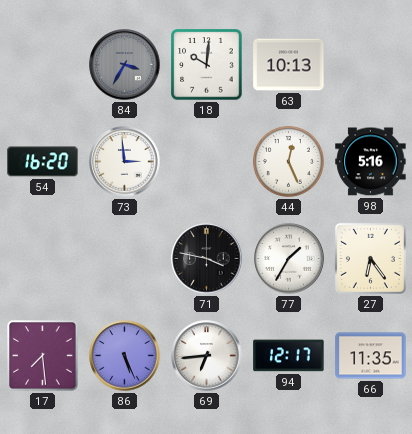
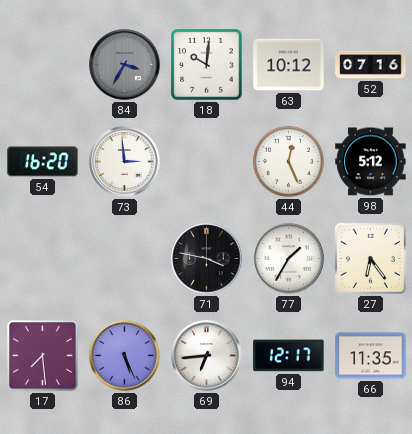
63: 10:13 -> 10:12 (289, 65)
52: none -> 07:16 (371, 65)
98: 5:16 -> 5:12 (371, 162)
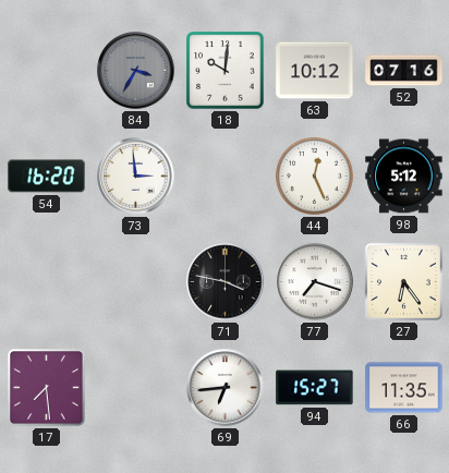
77: 1:35 -> 7:18 (315, 282)
86: 5:26 -> none (125, 356)
94: 12:17 -> 15:27 (315, 388)
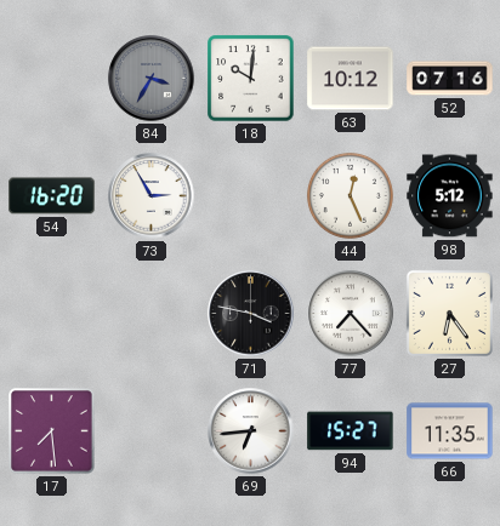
73: 2:59 -> 2:55 (152, 196)
77: 7:18 -> 7:23 (351, 314)
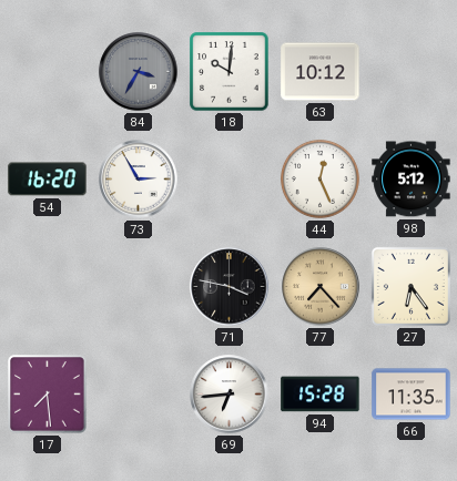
52: 07:16 -> none (450, 79)
77 dial: white -> champagne (321, 287)
94: 15:27 -> 15:28 (321, 395)
